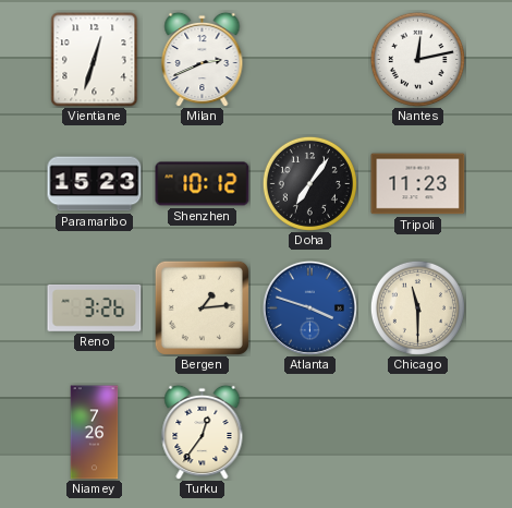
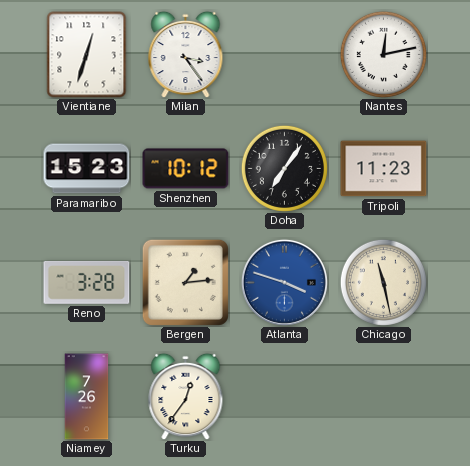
Milan: 2:41 -> 3:24 (186, 54)
Reno: 3:26 -> 3:28 (87, 282)
Chicago: 11:30 -> 11:28 (383, 282)
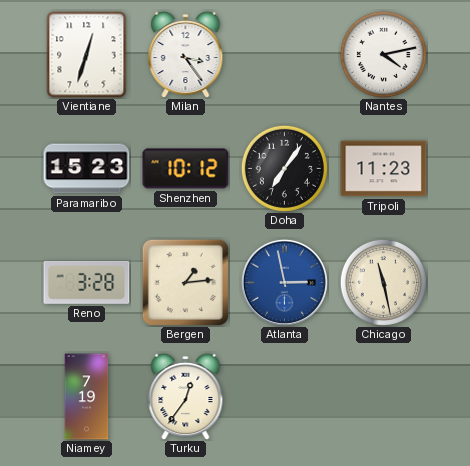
Nantes: 12:13 -> 4:13 (383, 54)
Atlanta: 3:48 -> 2:58 (284, 282)
Niamey: 7:26 -> 7:19 (87, 397)
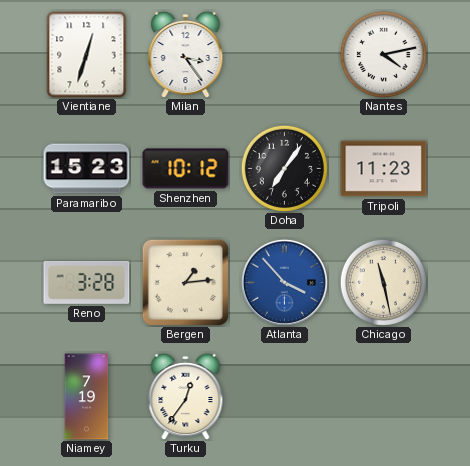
Atlanta: 2:58 -> 3:53 (284, 282)
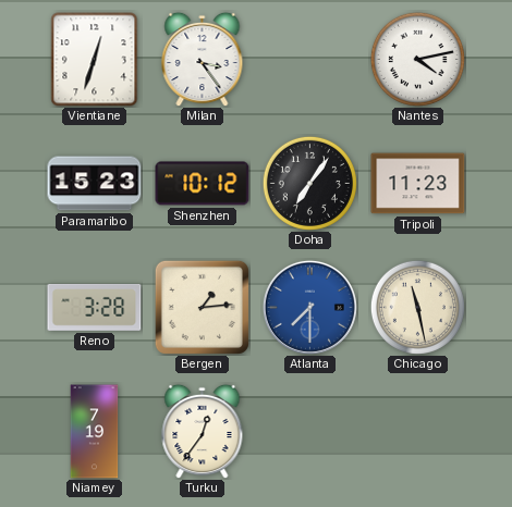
Atlanta: 3:53 -> 7:30 (309, 307)
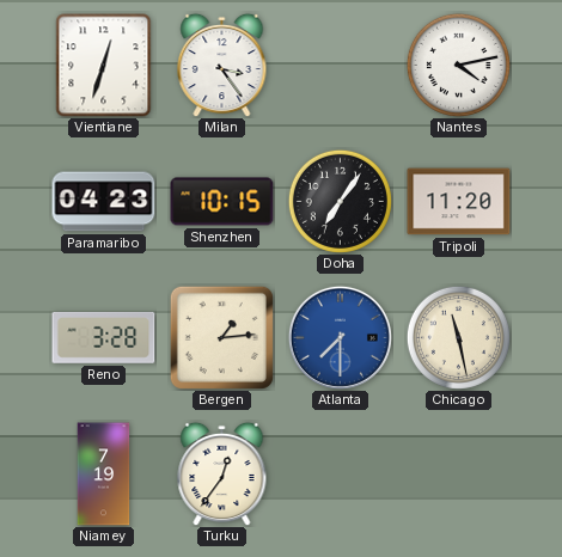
Paramaribo: 15:23 -> 04:23 (104, 202)
Shenzhen: 10:12 -> 10:15 (222, 202)
Tripoli: 11:23 -> 11:20 (459, 202)
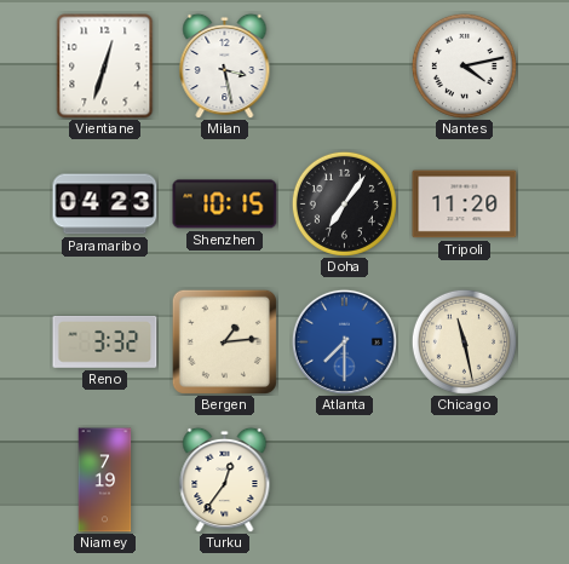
Milan: 3:24 -> 3:28 (225, 65)
Reno: 3:28 -> 3:32 (105, 341)
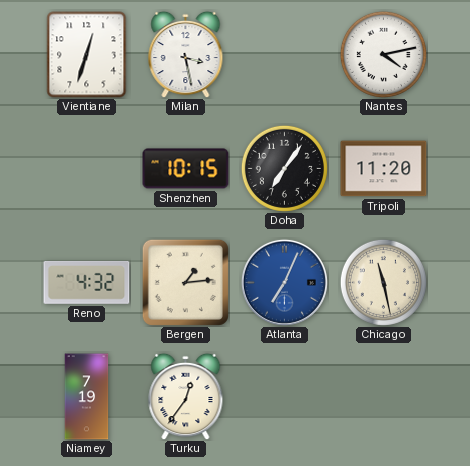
Paramaribo: 04:23 -> none (105, 205)
Reno: 3:32 -> 4:32 (87, 282)
Atlanta: 7:30 -> 7:04 (284, 282)
